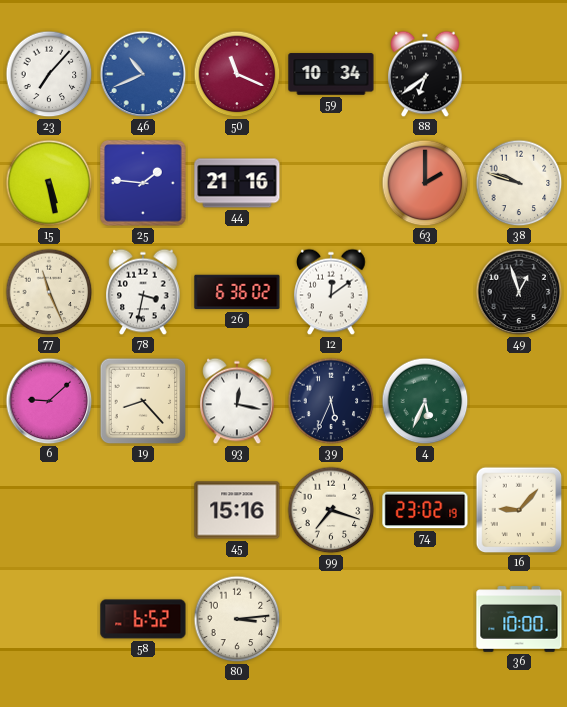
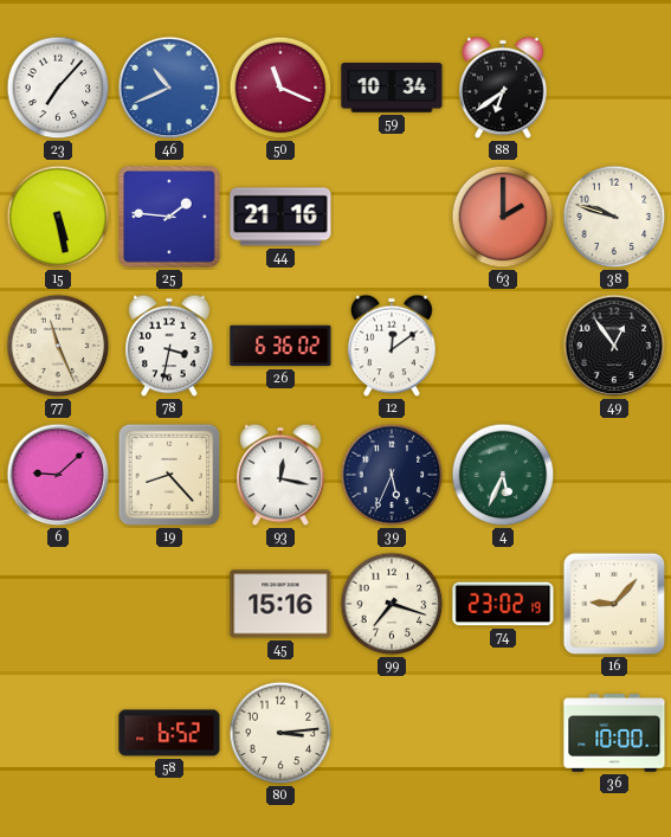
49: 12:57 -> 12:54 (614, 346)
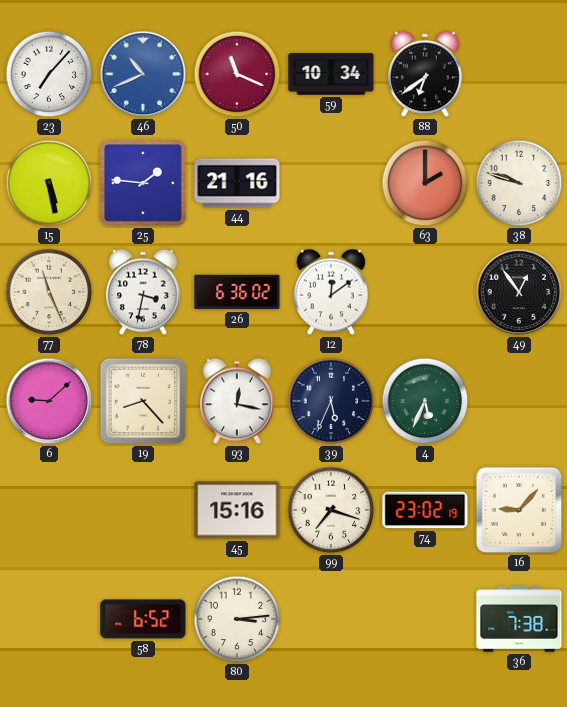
36: 10:00 -> 7:38 (519, 619)
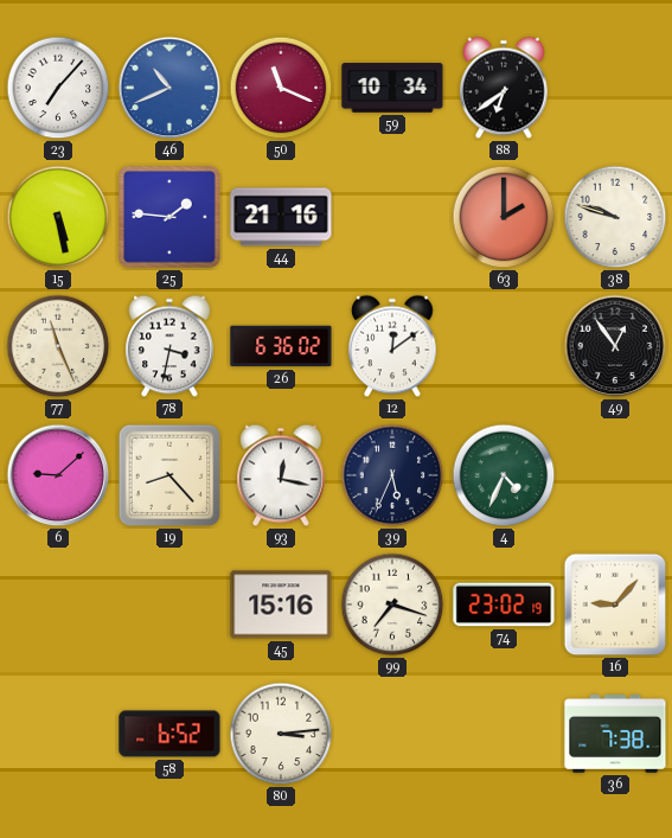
4: 5:34 -> 4:34 (504, 475)
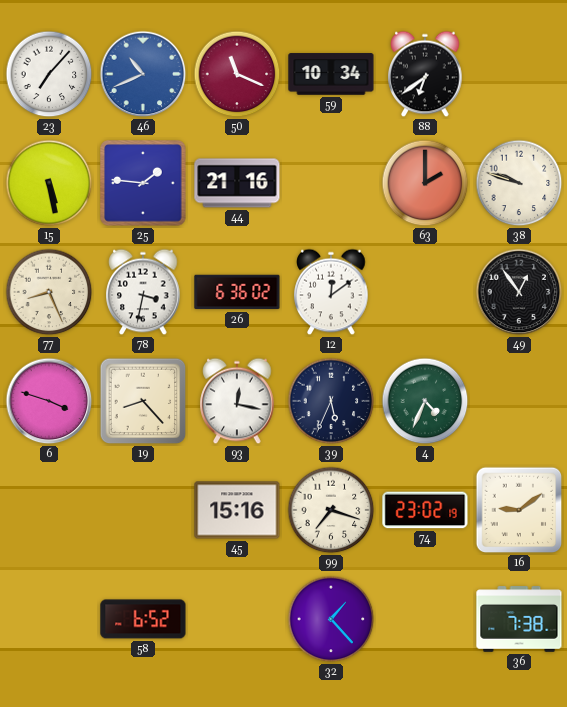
77: 11:26 -> 8:26 (49, 292)
6: 9:08 -> 3:48 (49, 401)
16: 9:07 -> 9:09 (519, 510)
80: 3:14 -> none (281, 734)
32: none -> 1:23 (331, 619)
